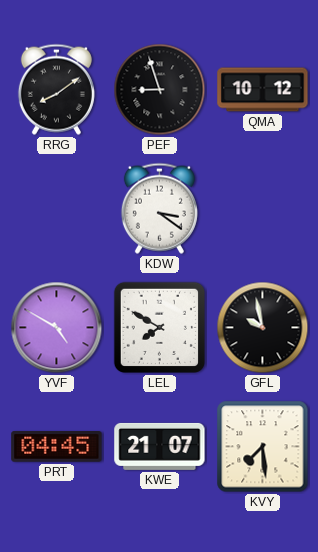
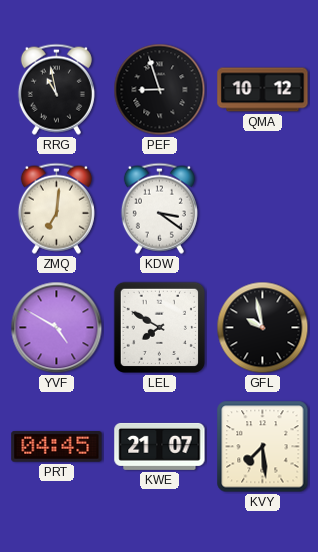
RRG: 8:09 -> 10:58 (56, 89)
ZMQ: none -> 7:01 (56, 208)
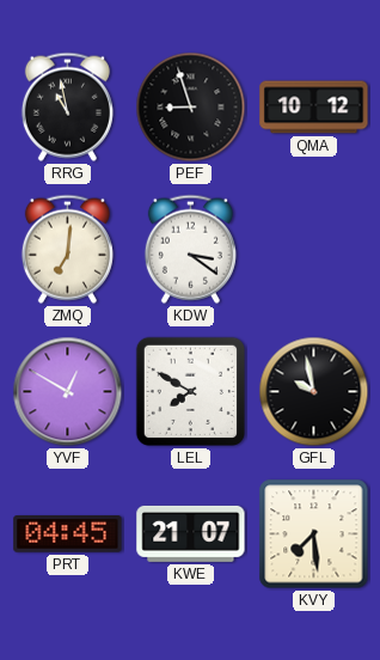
YVF: 4:50 -> 12:50 (68, 392)
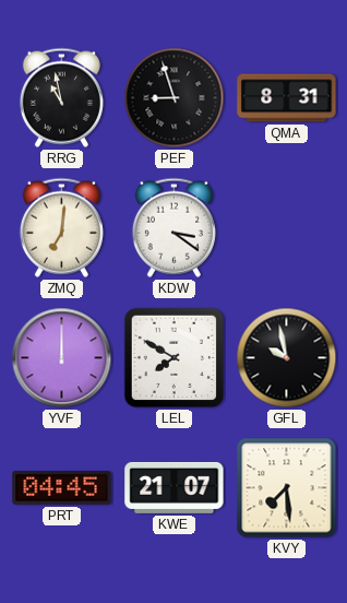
QMA: 10:12 -> 8:31 (287, 98)
YVF: 12:50 -> 12:00 (62, 358)
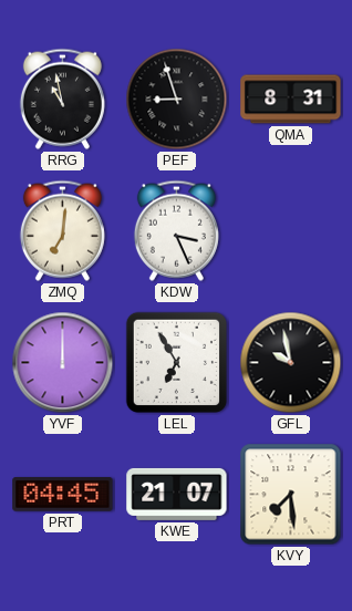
KDW: 3:21 -> 3:26 (176, 230)
LEL: 7:50 -> 6:55 (176, 362)
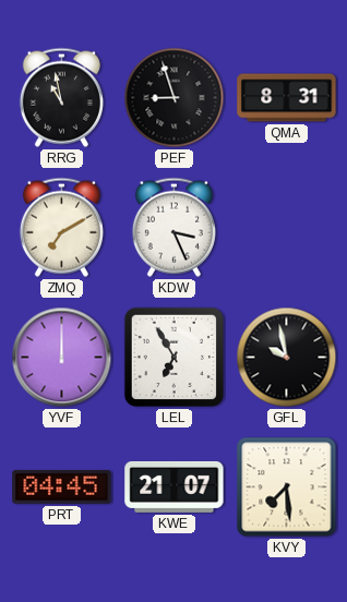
ZMQ: 7:01 -> 7:10 (61, 227)
